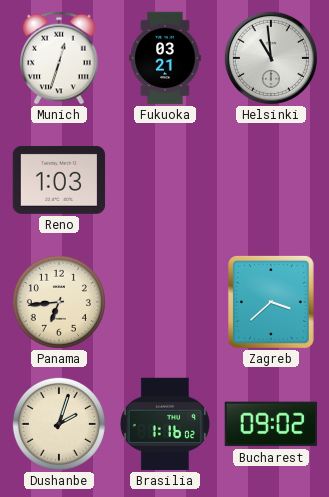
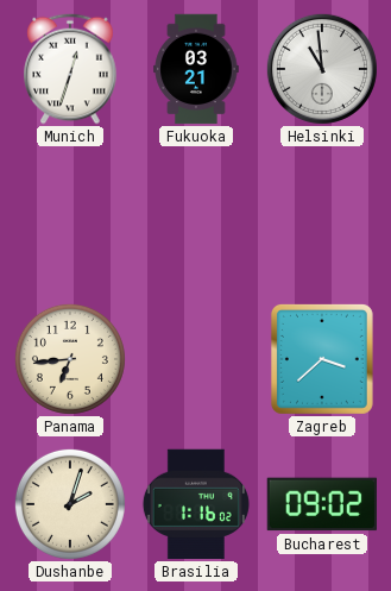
Reno: 1:03 -> none (59, 180)
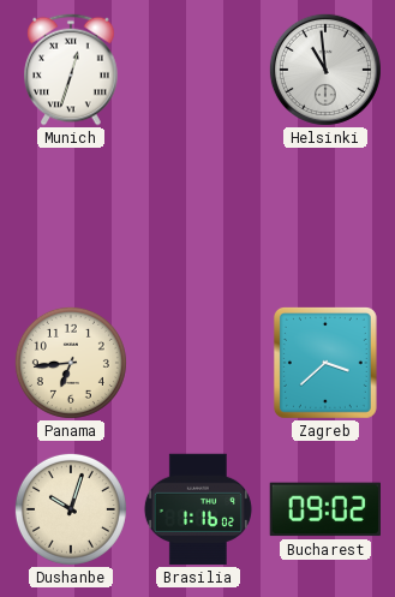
Fukuoka: 03:21 -> none (196, 69)
Dushanbe: 2:03 -> 10:03 (71, 509)
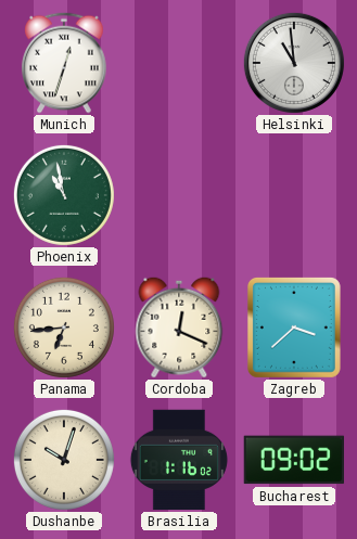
Phoenix: none -> 10:58 (64, 195)
Cordoba: none -> 12:19 (179, 328)
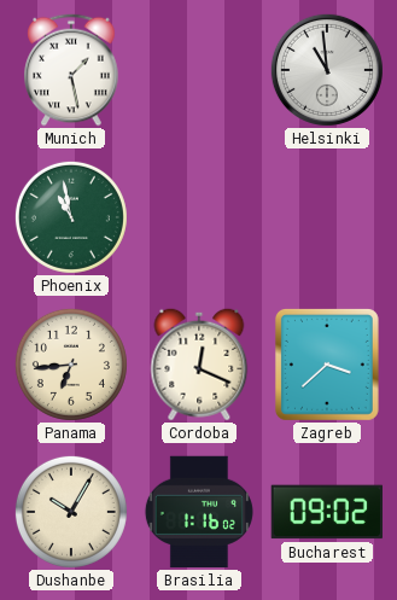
Munich: 12:33 -> 1:28 (71, 70)
Dushanbe: 10:03 -> 10:05 (71, 512)
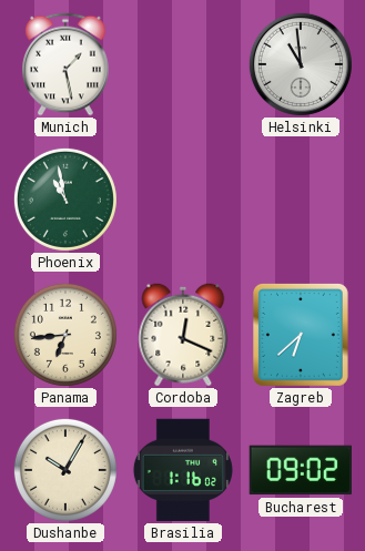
Zagreb: 3:38 -> 6:38 (301, 335)
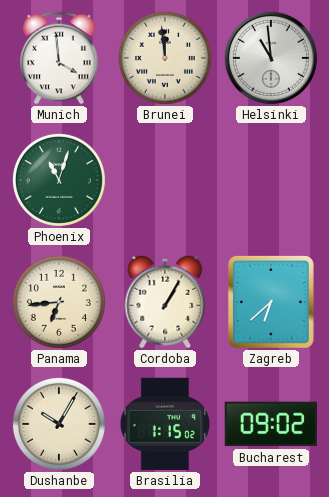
Munich: 1:28 -> 3:59 (59, 58)
Brunei: none -> 11:59 (165, 58)
Phoenix: 10:58 -> 11:03 (59, 180)
Cordoba: 12:19 -> 1:05 (165, 302)
Brasilia: 1:16 -> 1:15 (165, 424)
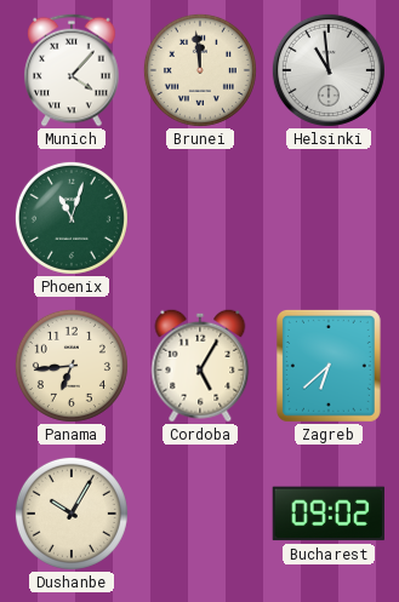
Munich: 3:59 -> 4:07 (72, 70)
Cordoba: 1:05 -> 5:05 (200, 366)
Brasilia: 1:15 -> none (165, 424)
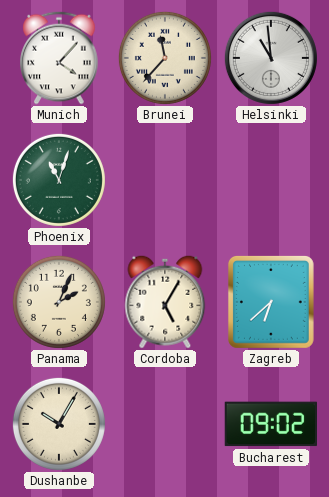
Brunei: 11:59 -> 11:37 (165, 58)
Panama: 6:44 -> 2:04 (59, 302)
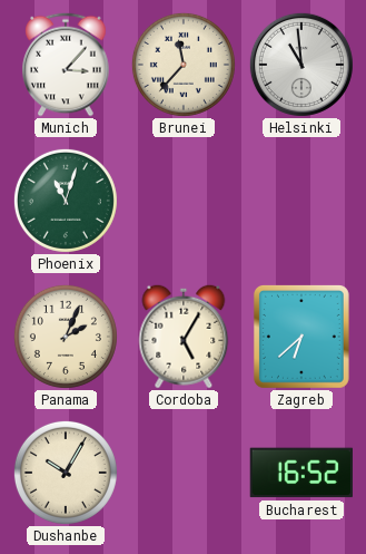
Munich: 4:07 -> 3:07 (66, 65)
Bucharest: 09:02 -> 16:52 (300, 473)
